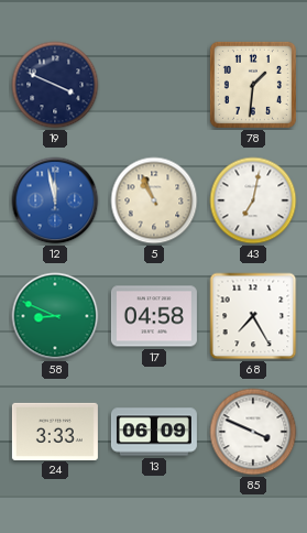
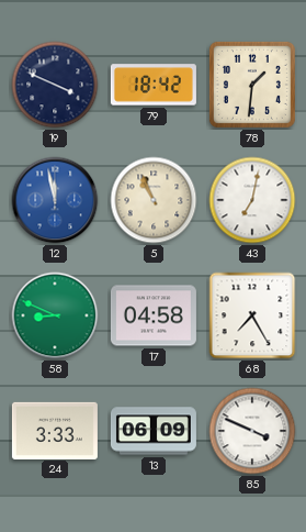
79: none -> 18:42 (154, 85)
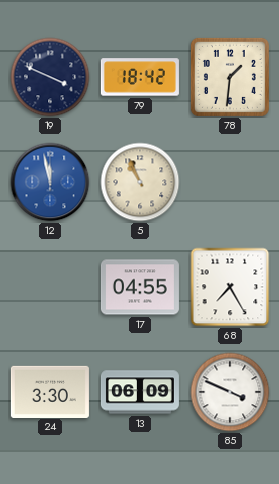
43: 7:02 -> none (252, 200)
58: 8:49 -> none (55, 315)
17: 04:58 -> 04:55 (140, 287)
24: 3:33 -> 3:30 (50, 391)
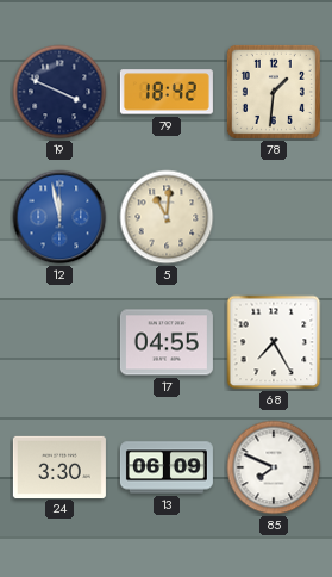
5: 10:56 -> 11:01 (167, 217)
85: 3:49 -> 7:49 (274, 467)
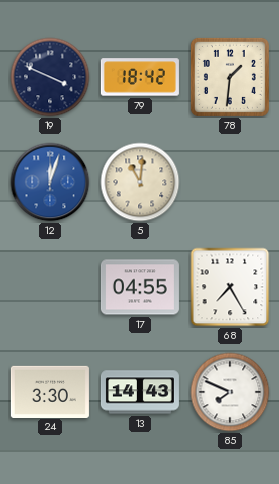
12: 11:58 -> 12:03 (50, 182)
13: 06:09 -> 14:43 (140, 392)
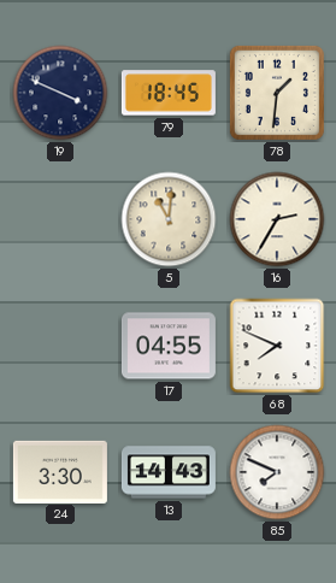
79: 18:42 -> 18:45 (169, 93)
12: 12:03 -> none (50, 182)
16: none -> 2:35 (277, 219)
68: 7:25 -> 7:49 (277, 346)
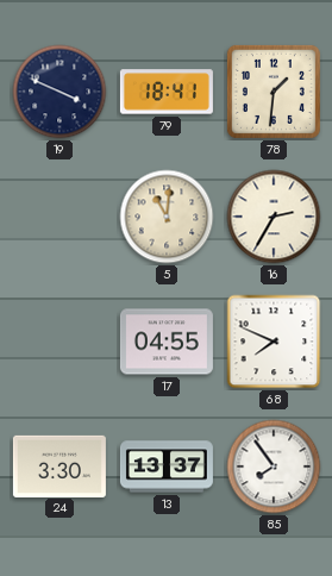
79: 18:45 -> 18:41 (167, 92)
13: 14:43 -> 13:37 (167, 467)
85: 7:49 -> 7:54 (274, 467)
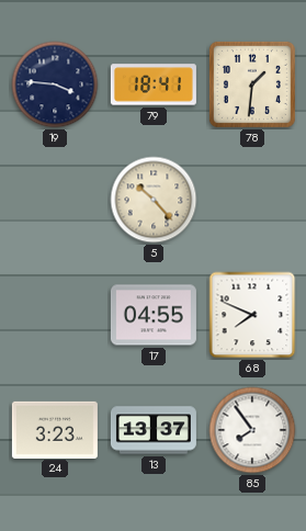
19: 3:49 -> 3:46 (55, 84)
5: 11:01 -> 10:23 (154, 200)
16: 2:35 -> none (274, 217)
24: 3:30 -> 3:23 (55, 429)
